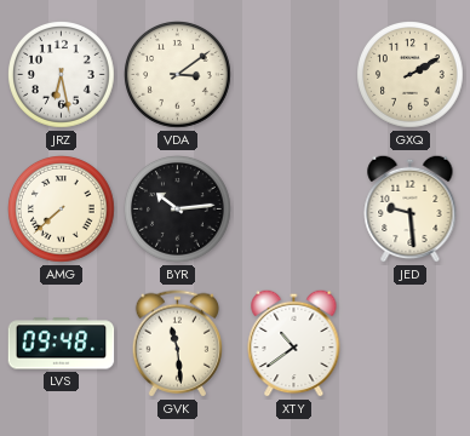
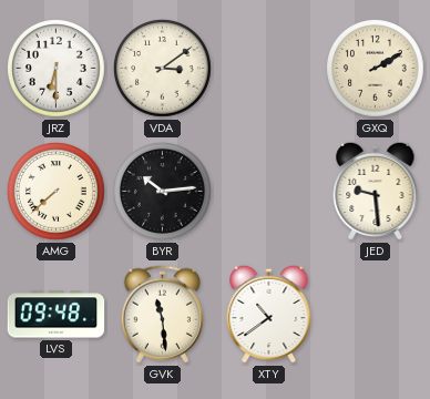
JRZ: 6:28 -> 6:30 (57, 69)
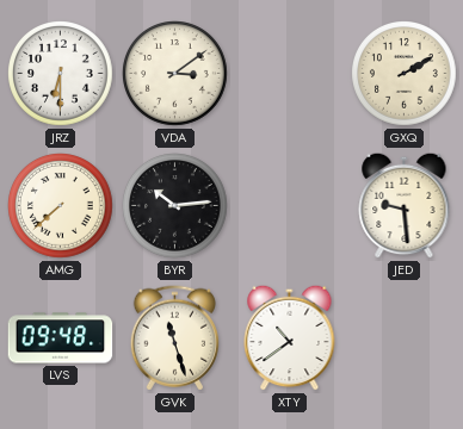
GVK: 11:29 -> 11:27 (174, 338)
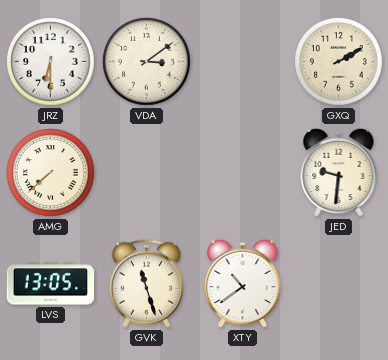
BYR: 10:14 -> none (175, 206)
JED: 9:29 -> 9:31 (339, 172)
LVS: 09:48 -> 13:05 (51, 284)
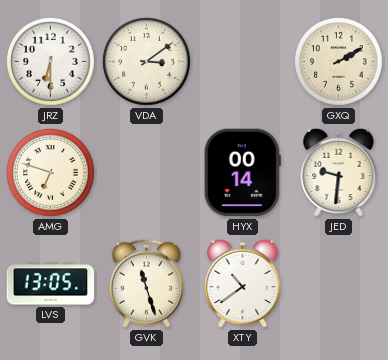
AMG: 7:38 -> 6:48 (51, 173)
HYX: none -> 00:14 (242, 173)
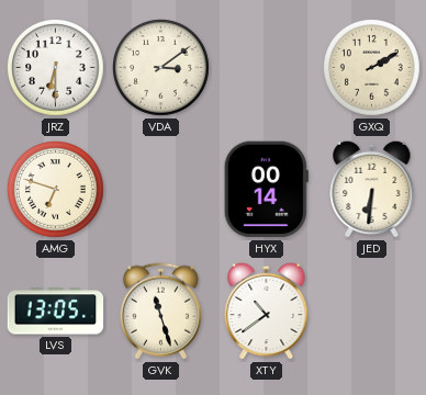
JED: 9:31 -> 6:31 (372, 189)
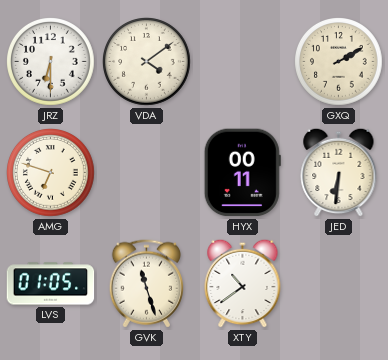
VDA: 3:09 -> 4:09 (147, 62)
HYX: 00:14 -> 00:11 (242, 173)
LVS: 13:05 -> 01:05 (51, 284)
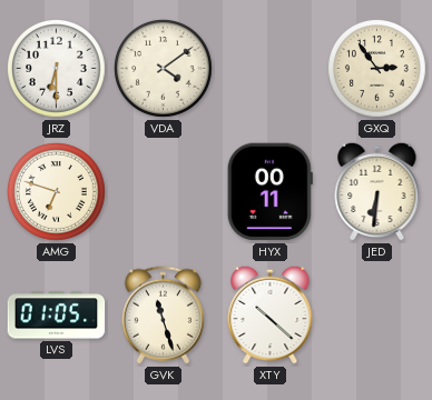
GXQ: 2:10 -> 2:54 (377, 69)
XTY: 10:39 -> 10:22 (271, 314)
